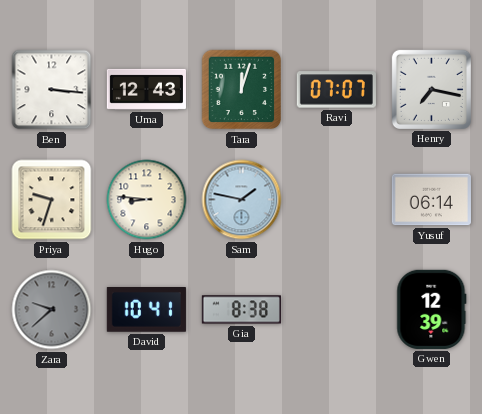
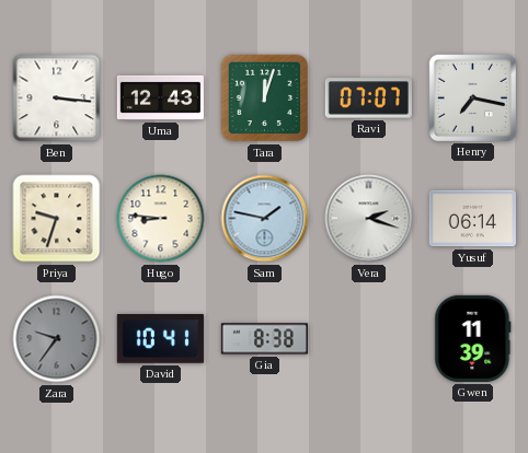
Vera: none -> 2:18 (369, 219)
Zara: 9:38 -> 9:36 (57, 339)
Gwen: 12:39 -> 11:39 (473, 338)
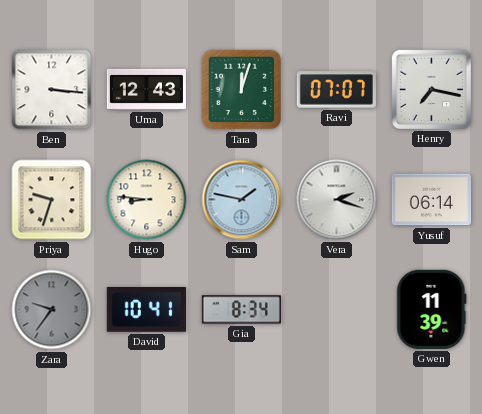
Gia: 8:38 -> 8:34 (241, 310)
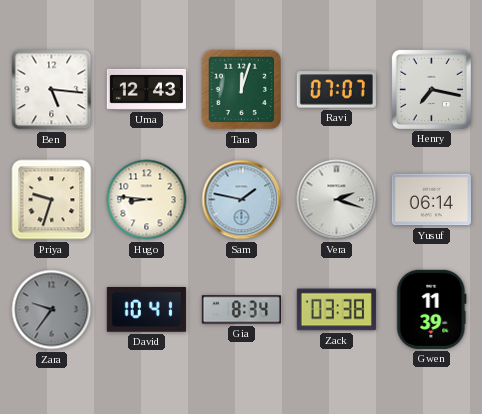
Ben: 3:16 -> 5:16 (52, 90)
Zack: none -> 03:38 (336, 310)
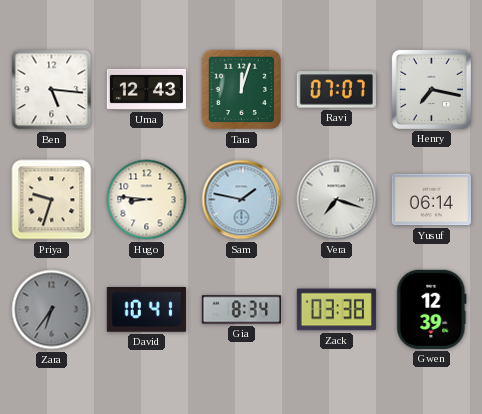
Vera: 2:18 -> 7:18 (337, 200)
Zara: 9:36 -> 6:36 (52, 310)
Gwen: 11:39 -> 12:39 (432, 309)
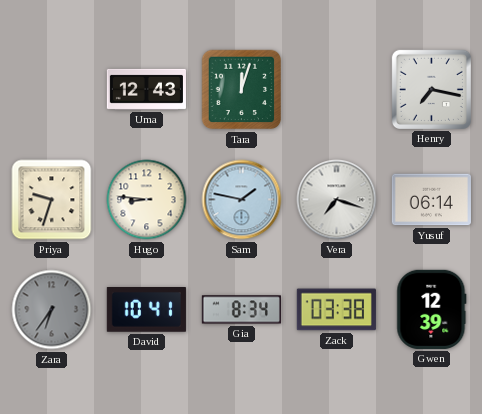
Ben: 5:16 -> none (52, 90)
Ravi: 07:07 -> none (336, 90)
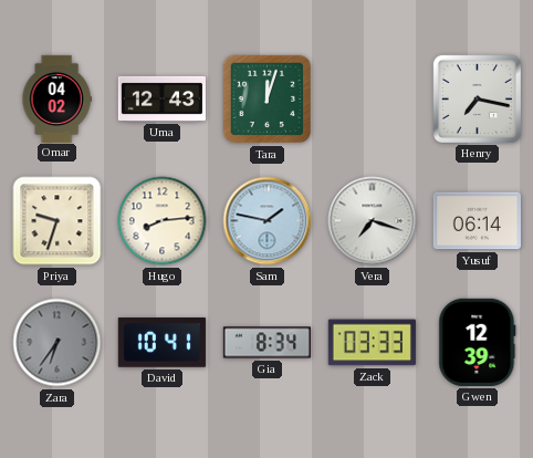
Omar: none -> 04:02 (56, 98)
Hugo: 8:46 -> 8:14 (163, 221)
Zack: 03:38 -> 03:33 (372, 343)
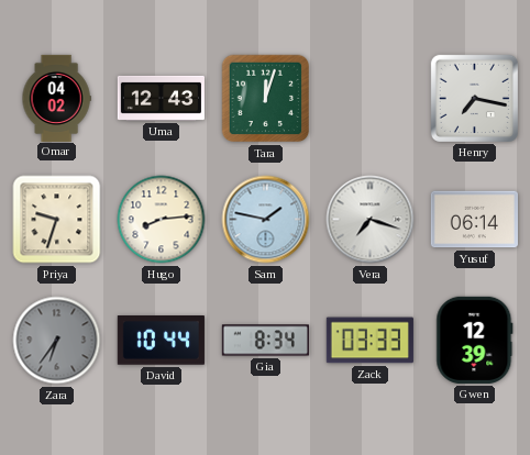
David: 10:41 -> 10:44 (161, 341)
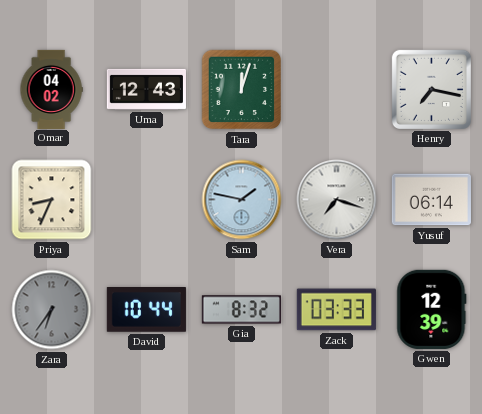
Priya: 9:33 -> 8:34 (52, 200)
Hugo: 8:14 -> none (162, 220)
Gia: 8:34 -> 8:32 (241, 310)
